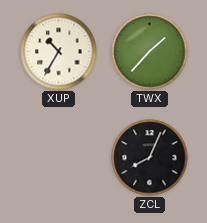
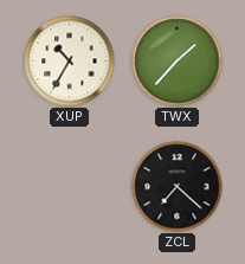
ZCL: 8:04 -> 7:22 (178, 187)
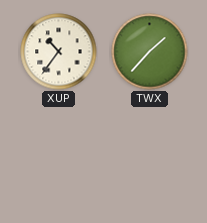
XUP: 10:35 -> 10:36 (59, 52)
ZCL: 7:22 -> none (178, 187)
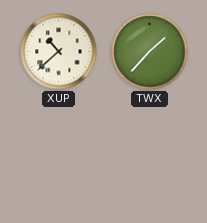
XUP: 10:36 -> 10:38 (59, 52)
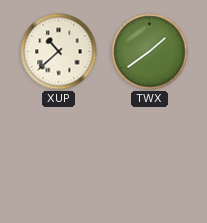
TWX: 1:37 -> 1:39 (150, 52)
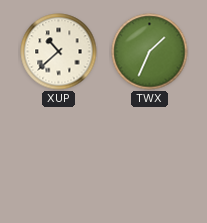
TWX: 1:39 -> 1:34 (150, 52)
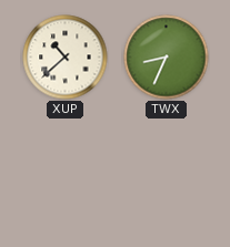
TWX: 1:34 -> 8:34 (167, 58)
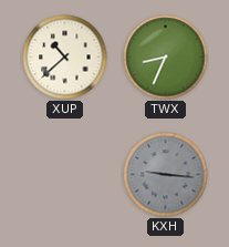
KXH: none -> 9:16 (166, 175)
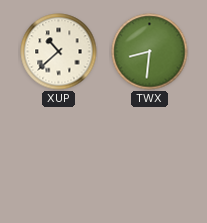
TWX: 8:34 -> 8:31 (150, 52)
KXH: 9:16 -> none (166, 175)
